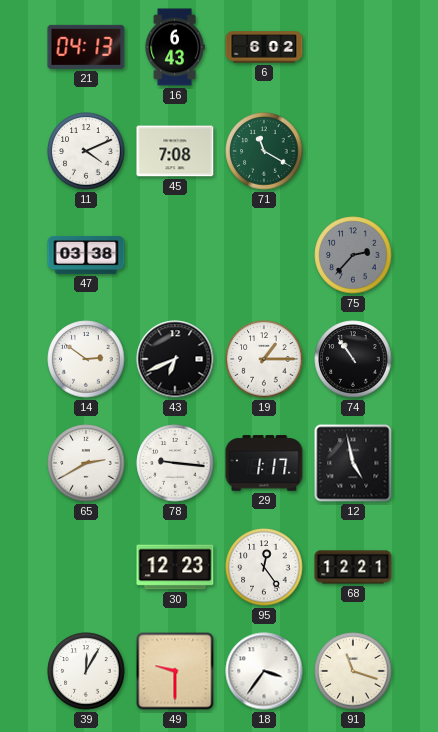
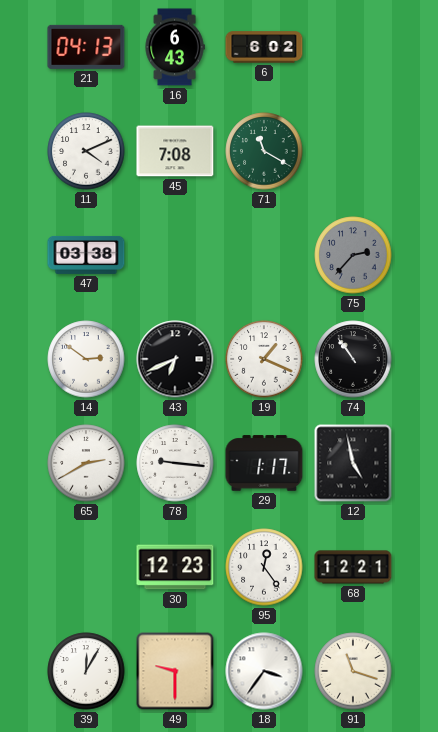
19: 1:15 -> 1:19 (264, 359)
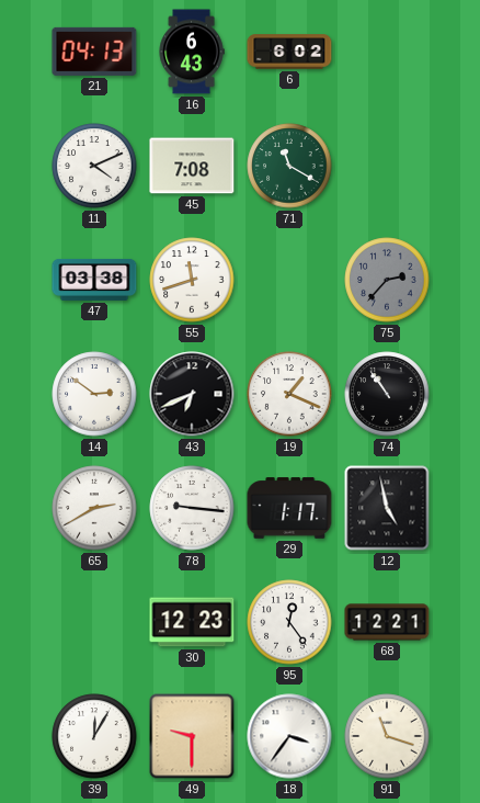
55: none -> 11:42 (192, 280)
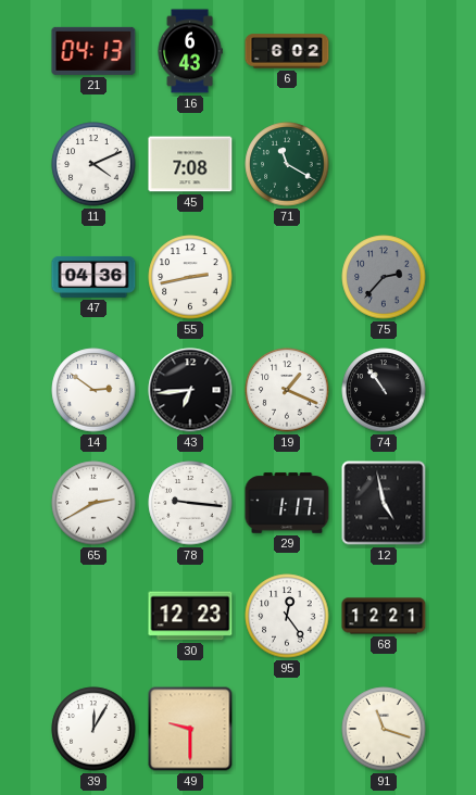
47: 03:38 -> 04:36 (93, 277)
55: 11:42 -> 2:43 (190, 277)
43: 6:41 -> 6:44 (190, 390)
18: 3:36 -> none (289, 736)
